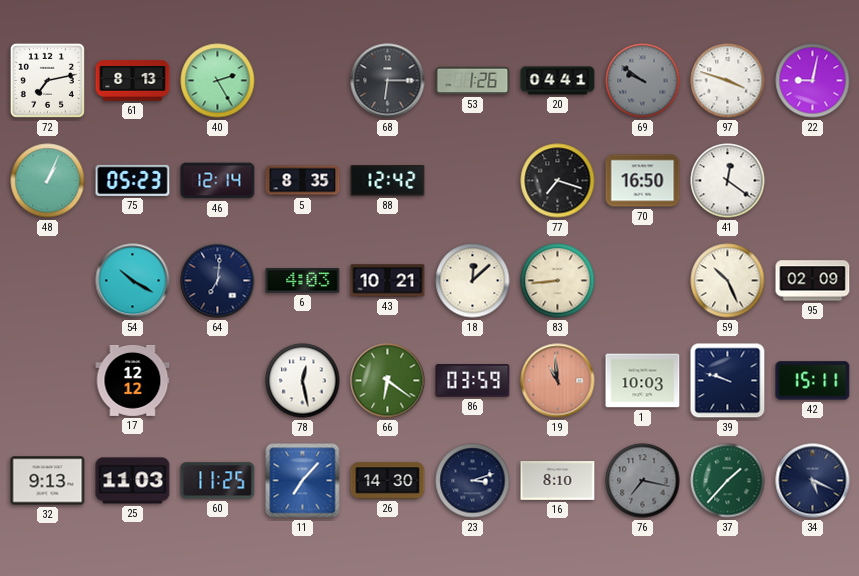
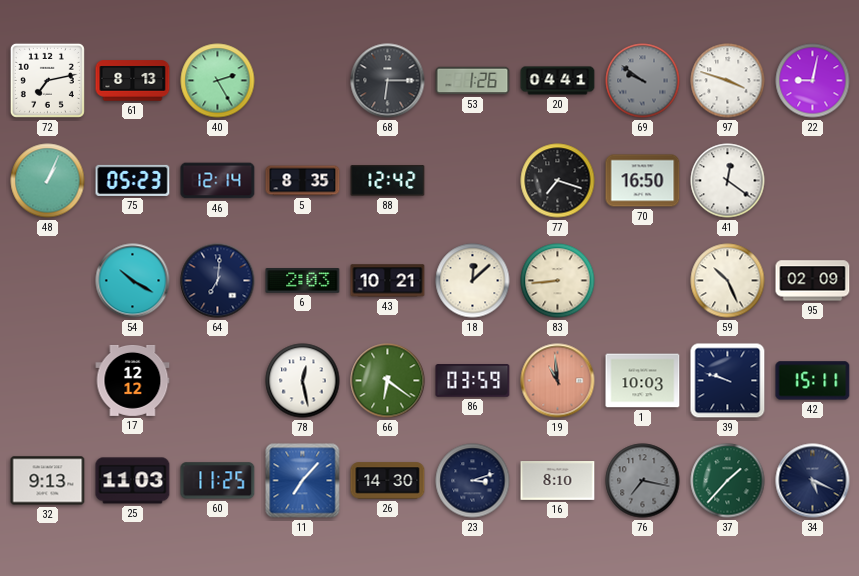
6: 4:03 -> 2:03 (303, 281)
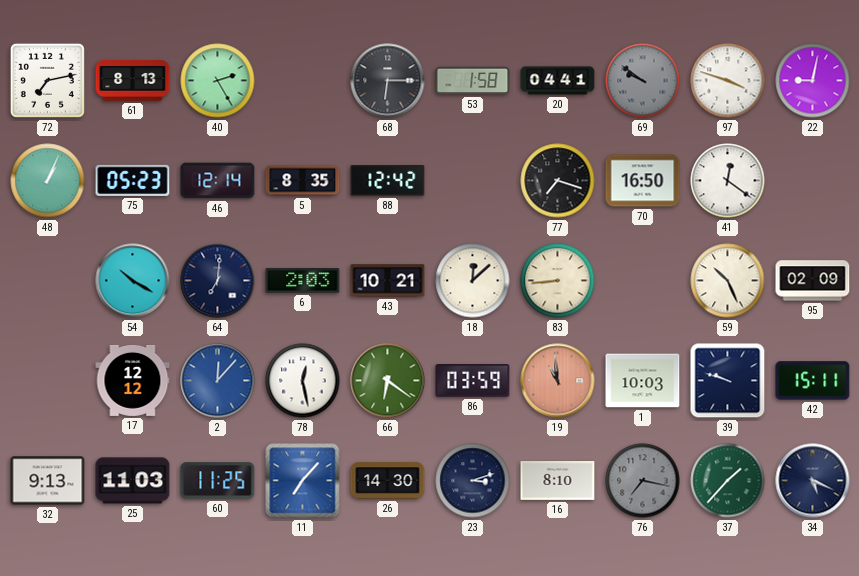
53: 1:26 -> 1:58 (473, 81)
2: none -> 12:07 (218, 381)
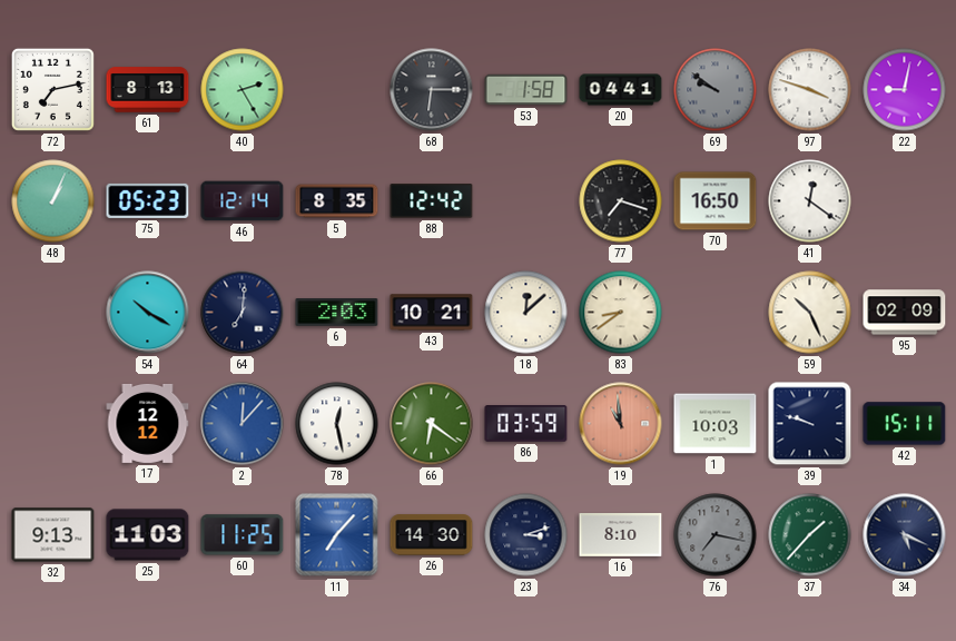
83: 8:44 -> 8:39 (621, 313)
